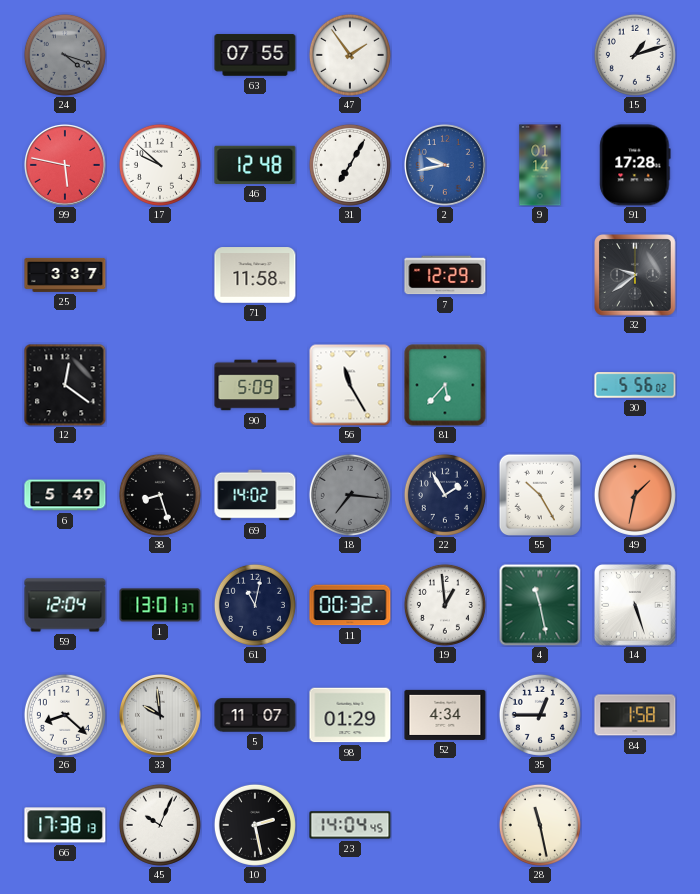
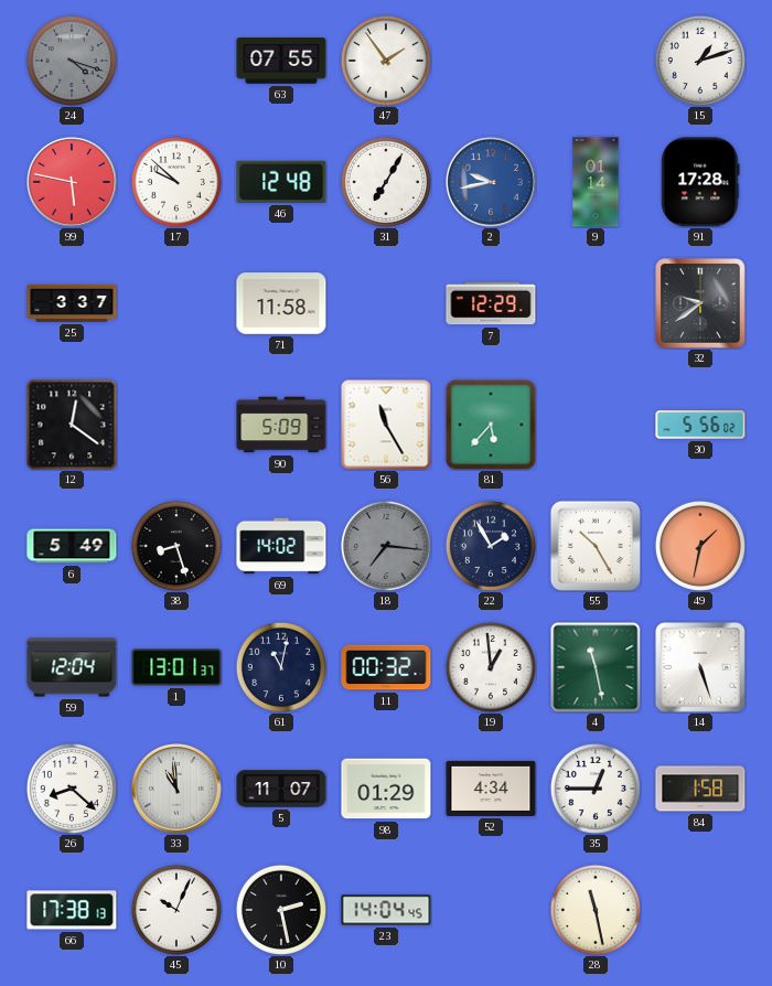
33: 9:59 -> 10:59 (178, 790)
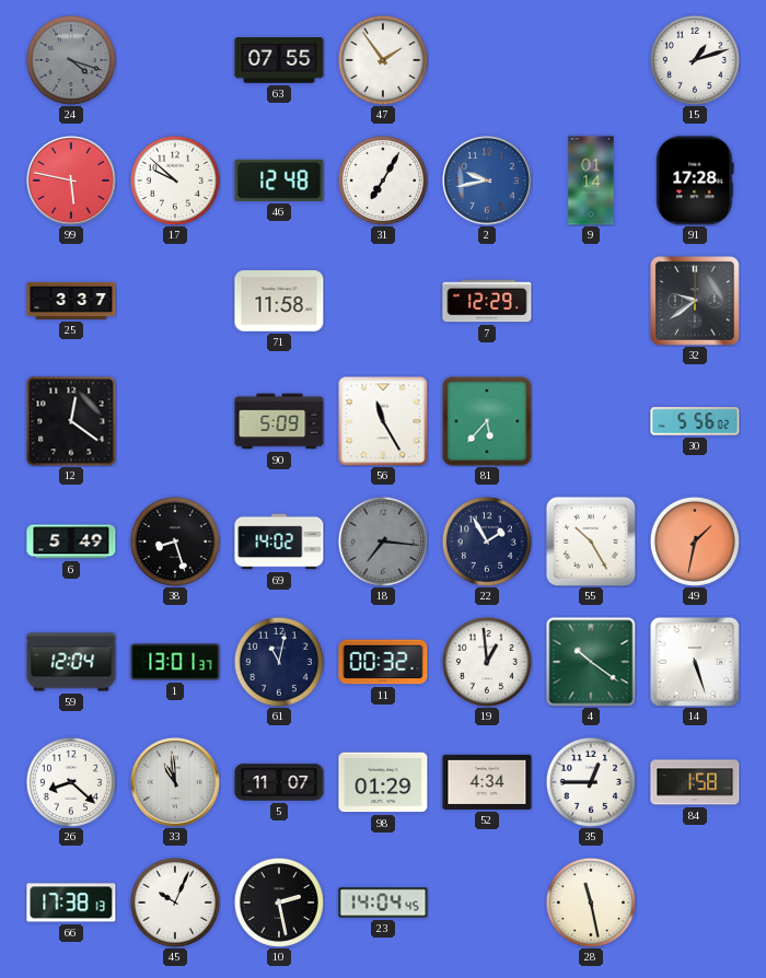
4: 11:28 -> 10:21 (591, 662)
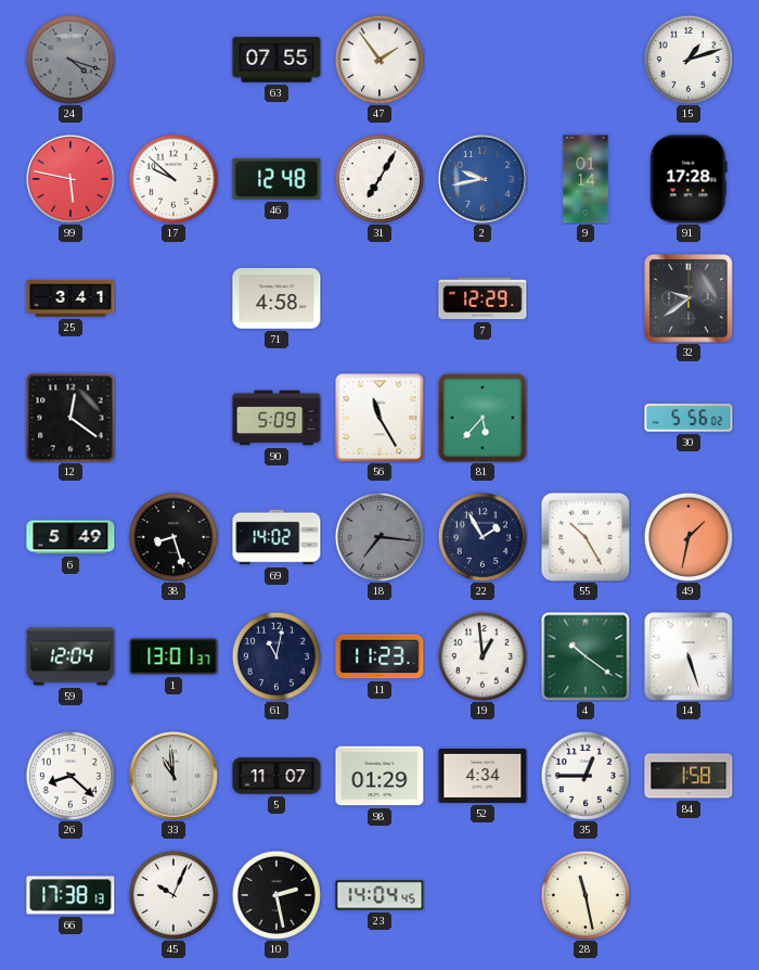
25: 3:37 -> 3:41 (70, 298)
71: 11:58 -> 4:58 (276, 298)
11: 00:32 -> 11:23 (379, 656)
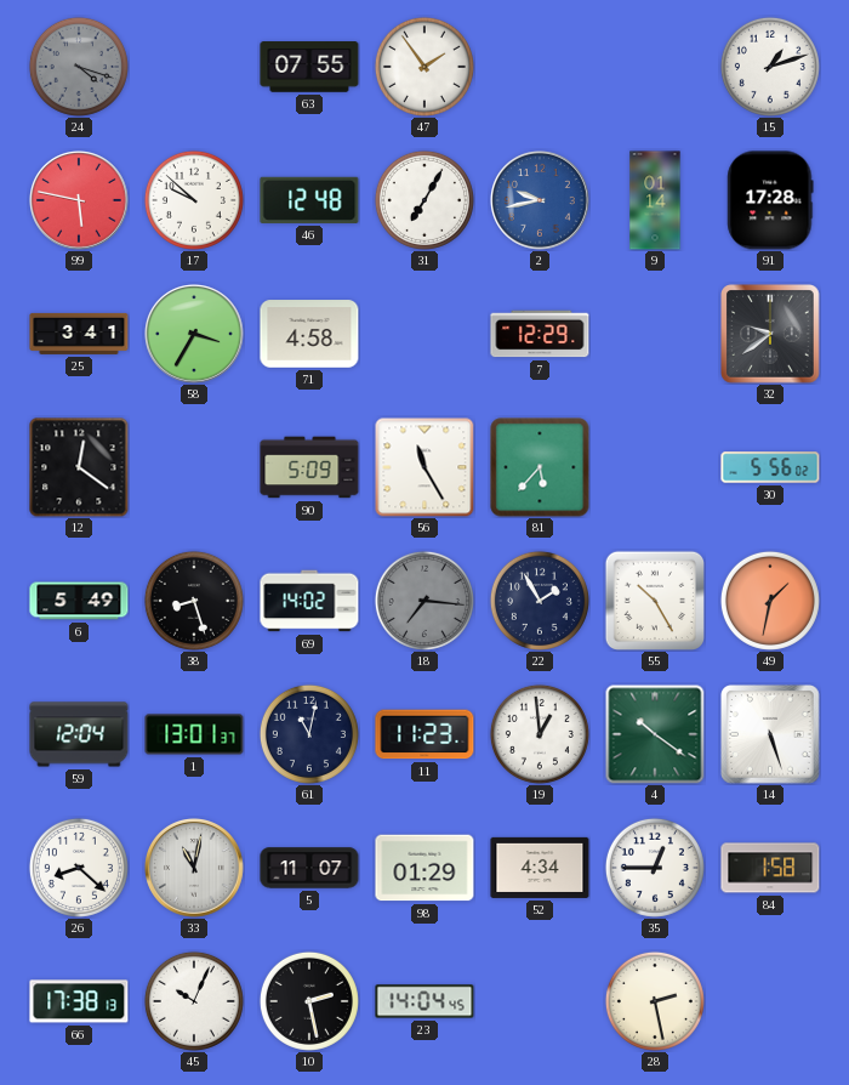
58: none -> 3:35 (195, 335)
33: 10:59 -> 11:02 (195, 869)
28: 11:28 -> 2:28 (655, 1001)
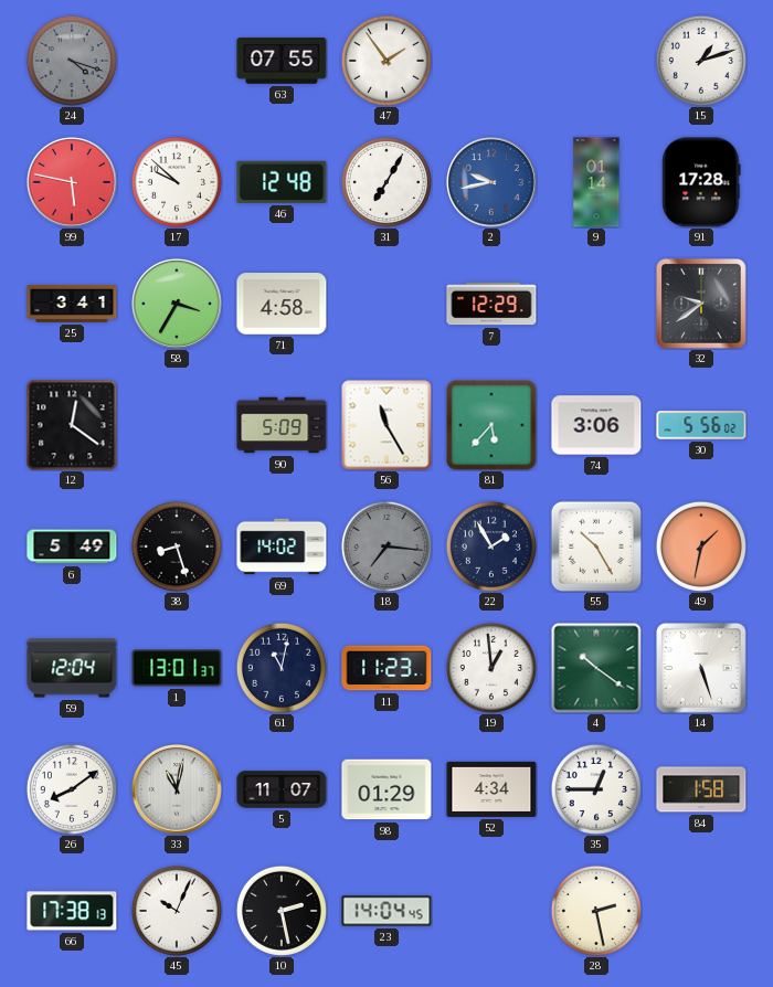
74: none -> 3:06 (596, 425)
26: 8:22 -> 8:09 (72, 789)
